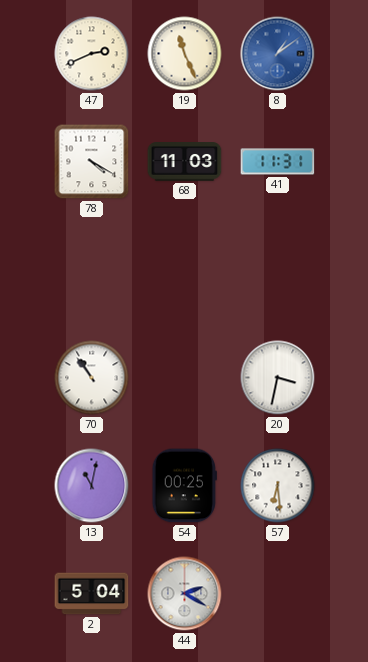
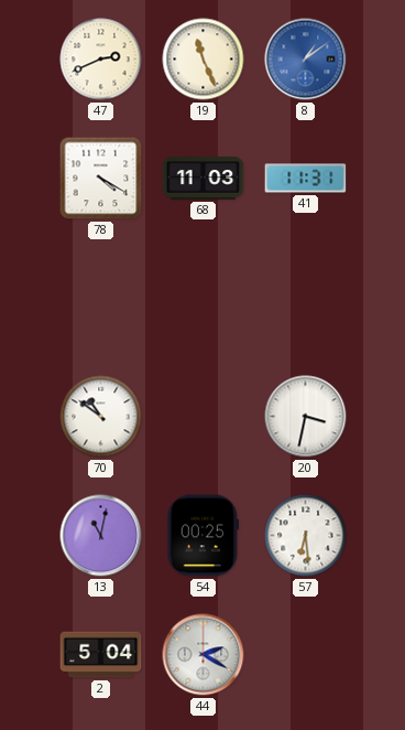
70: 10:54 -> 10:51 (101, 417)
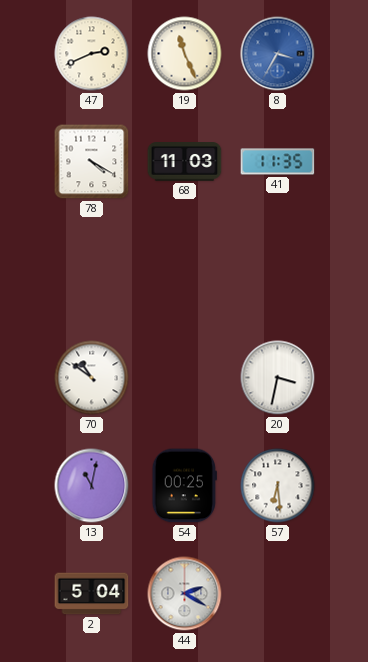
8: 1:09 -> 3:35 (278, 54)
41: 11:31 -> 11:35 (278, 162)
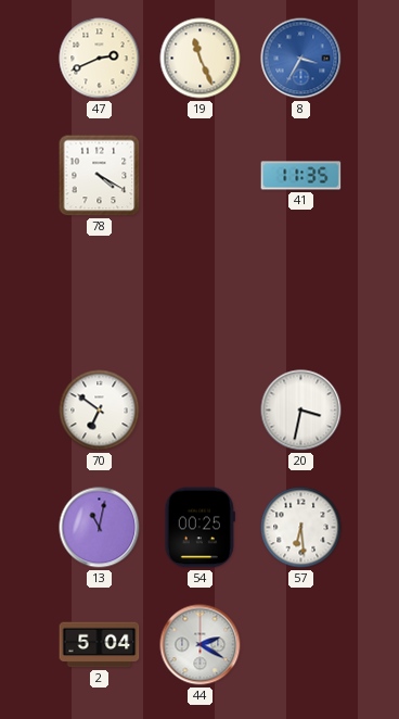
68: 11:03 -> none (185, 162)
70: 10:51 -> 6:51 (100, 411)
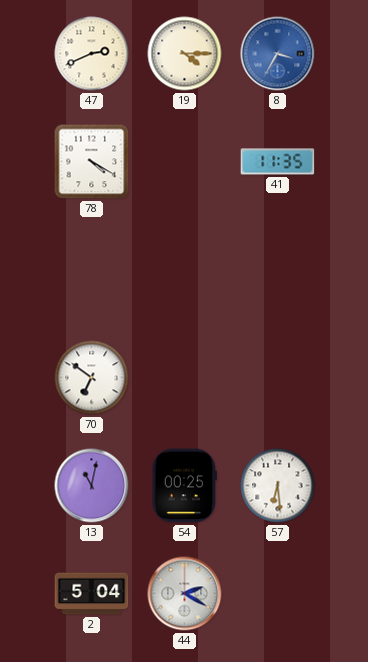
19: 11:26 -> 4:15 (185, 54)
20: 3:32 -> none (301, 411)
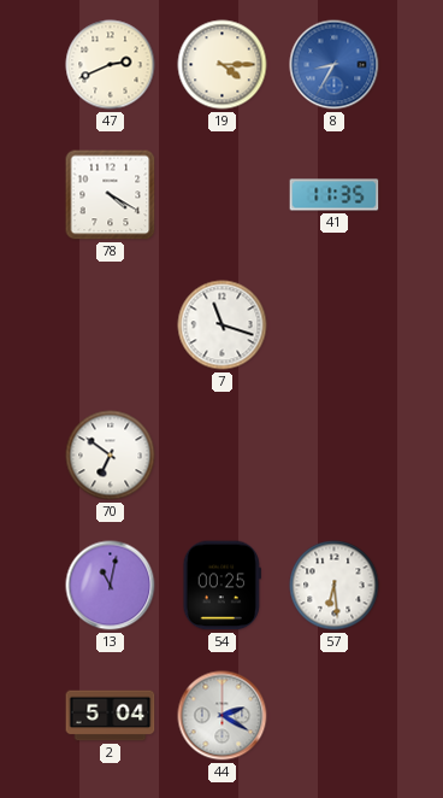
8: 3:35 -> 8:35 (335, 65)
7: none -> 11:18 (223, 325)
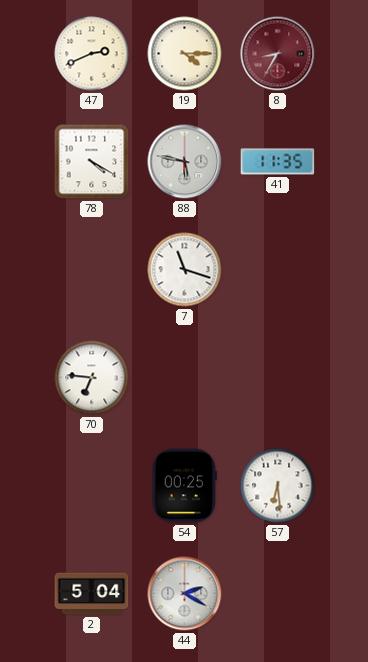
8 dial: blue -> burgundy (278, 54)
88: none -> 5:47 (185, 162)
70: 6:51 -> 6:46 (92, 378)
13: 11:02 -> none (111, 586)
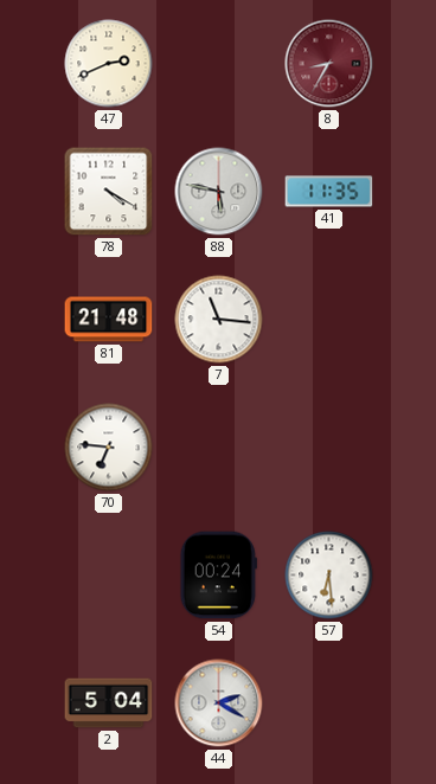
19: 4:15 -> none (185, 54)
81: none -> 21:48 (109, 320)
7: 11:18 -> 11:16 (219, 320)
54: 00:25 -> 00:24 (218, 576)
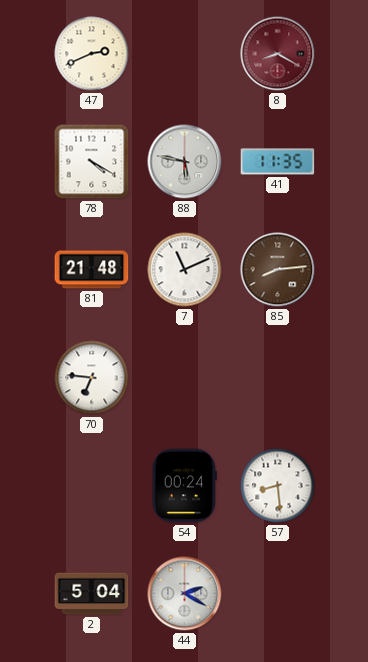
8: 8:35 -> 8:20 (278, 54)
7: 11:16 -> 11:11 (185, 270)
85: none -> 8:14 (278, 270)
57: 6:29 -> 8:29 (278, 486)
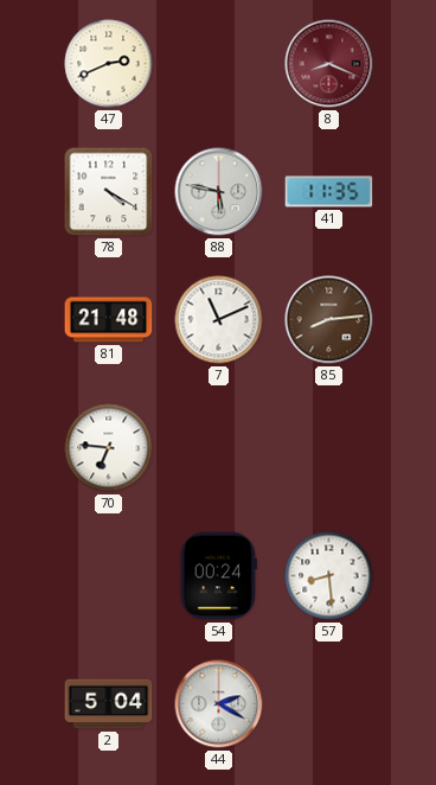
8: 8:20 -> 8:19 (329, 64)
